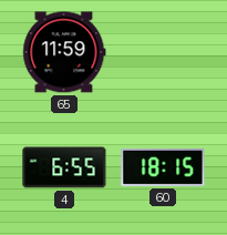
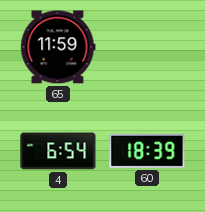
4: 6:55 -> 6:54 (58, 151)
60: 18:15 -> 18:39 (147, 151)
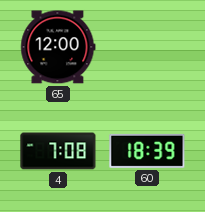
65: 11:59 -> 12:00 (58, 47)
4: 6:54 -> 7:08 (58, 151)
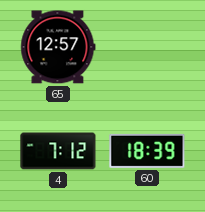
65: 12:00 -> 12:57 (58, 47)
4: 7:08 -> 7:12 (58, 151)
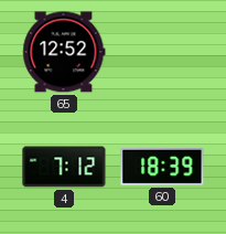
65: 12:57 -> 12:52 (64, 52)
